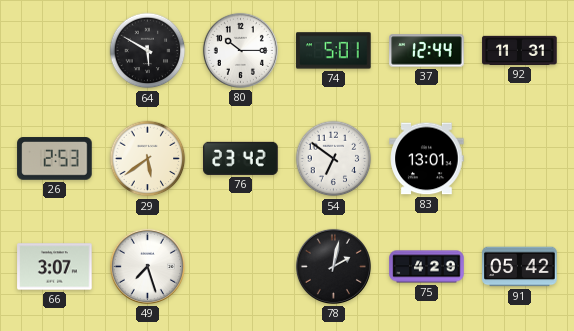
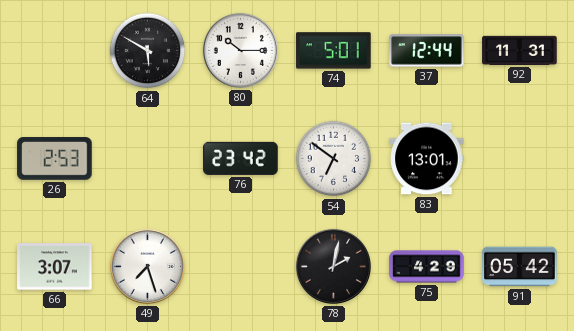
29: 5:39 -> none (148, 159)
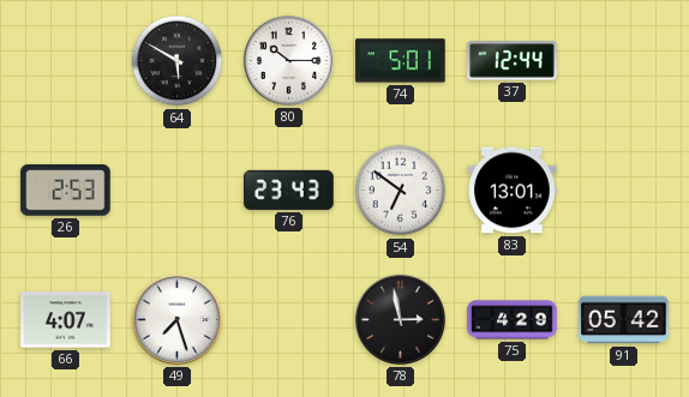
92: 11:31 -> none (520, 50)
76: 23:42 -> 23:43 (289, 190)
66: 3:07 -> 4:07 (66, 320)
78: 2:02 -> 2:58 (400, 319)
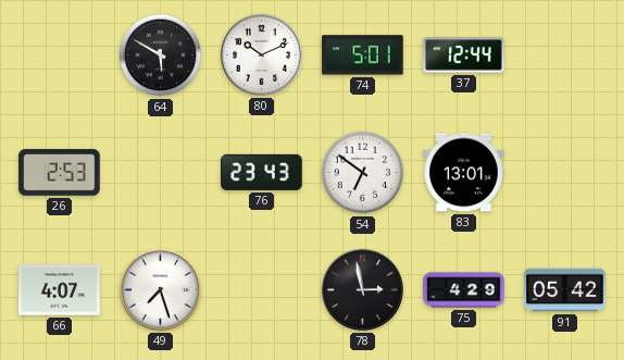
80: 10:15 -> 10:11 (261, 54)
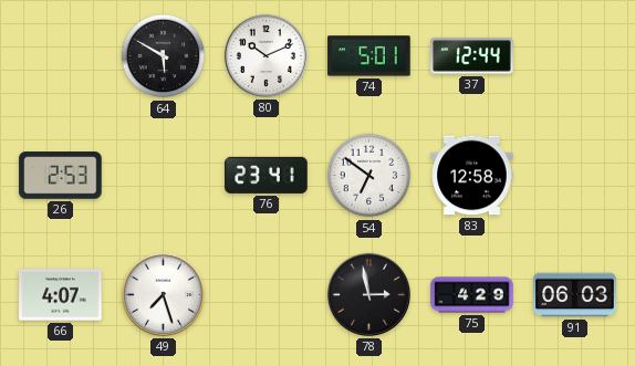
76: 23:43 -> 23:41 (267, 175)
83: 13:01 -> 12:58 (472, 176)
91: 05:42 -> 06:03 (575, 295)
